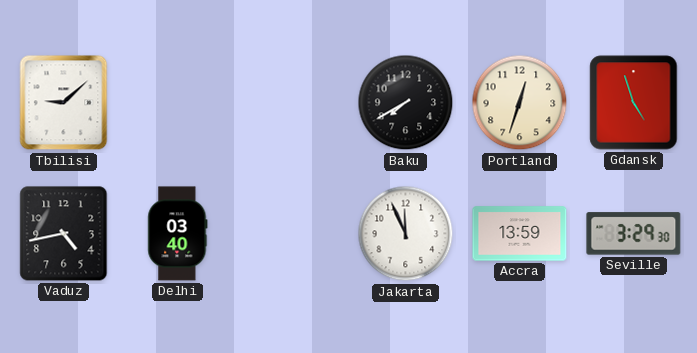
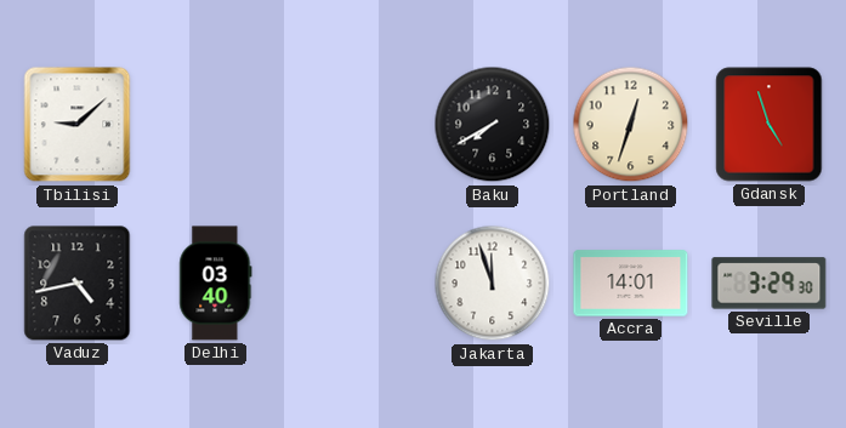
Jakarta: 11:56 -> 11:57 (493, 284)
Accra: 13:59 -> 14:01 (631, 284)
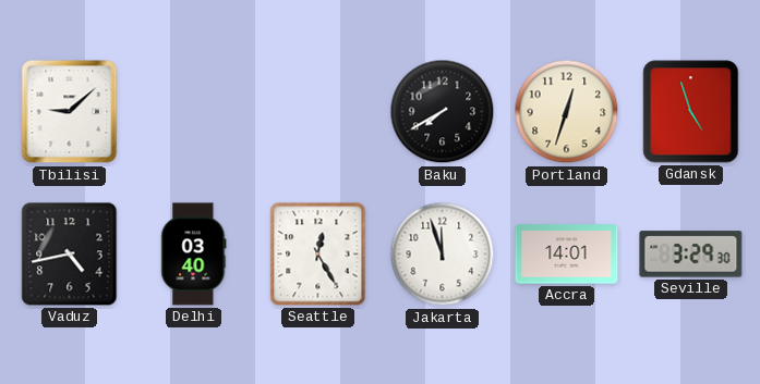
Seattle: none -> 12:25 (318, 255)
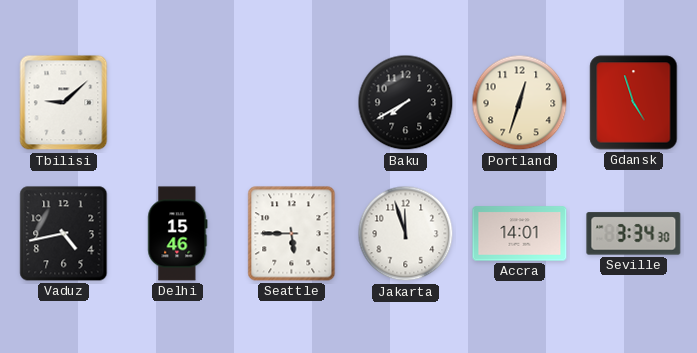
Delhi: 03:40 -> 15:46 (178, 234)
Seattle: 12:25 -> 5:45 (292, 234)
Seville: 3:29 -> 3:34 (634, 234)
